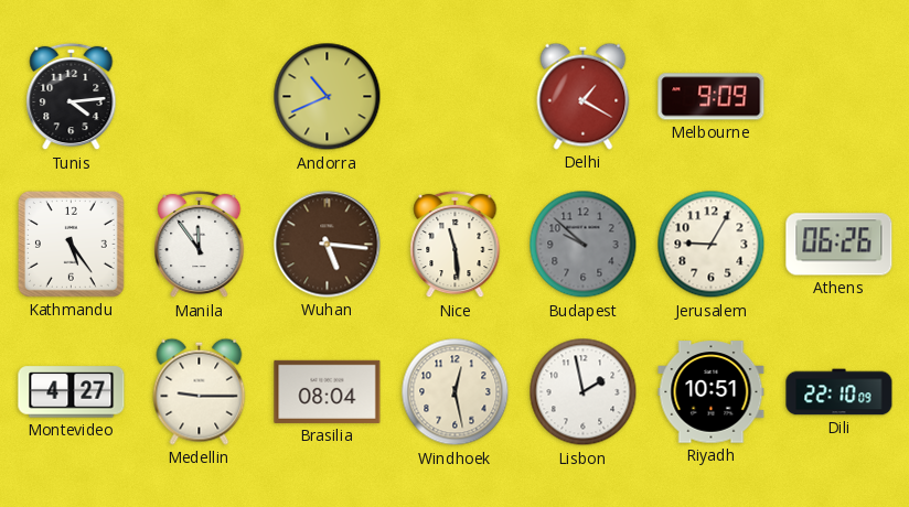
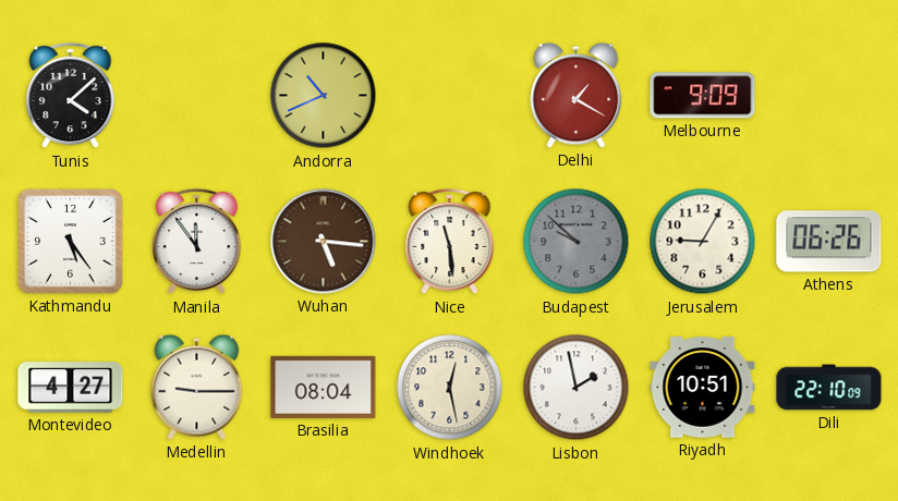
Tunis: 4:14 -> 4:08 (71, 96)
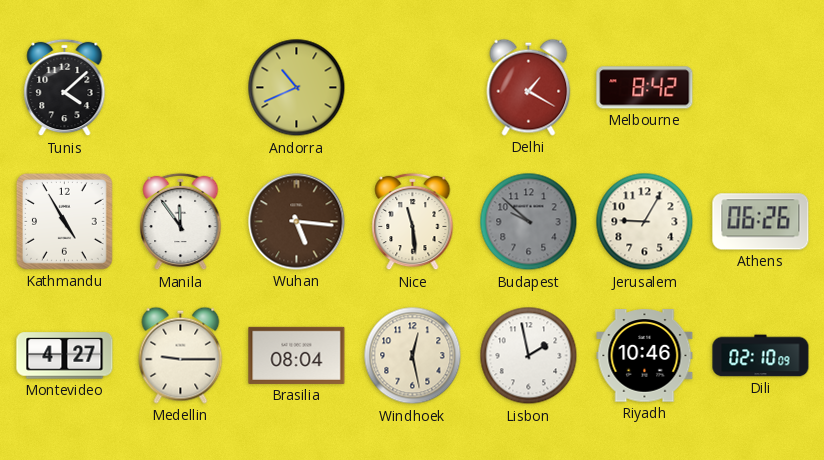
Melbourne: 9:09 -> 8:42 (645, 88)
Kathmandu: 5:24 -> 4:55 (64, 221)
Riyadh: 10:51 -> 10:46 (645, 356)
Dili: 22:10 -> 02:10 (761, 356)
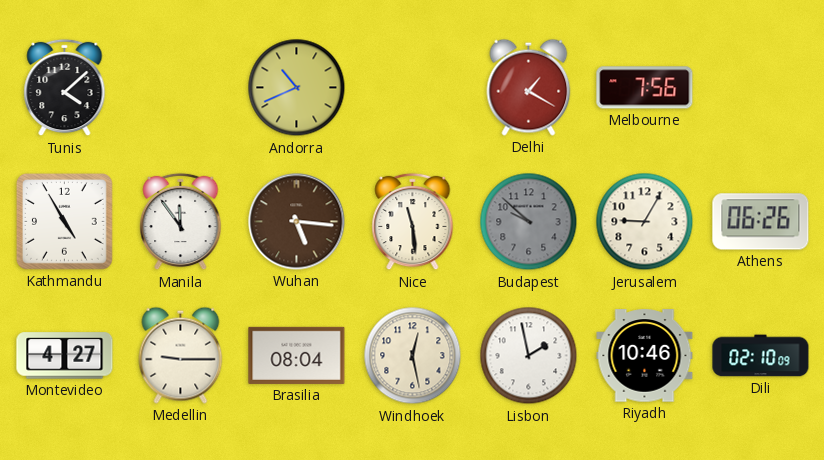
Melbourne: 8:42 -> 7:56 (645, 88)
